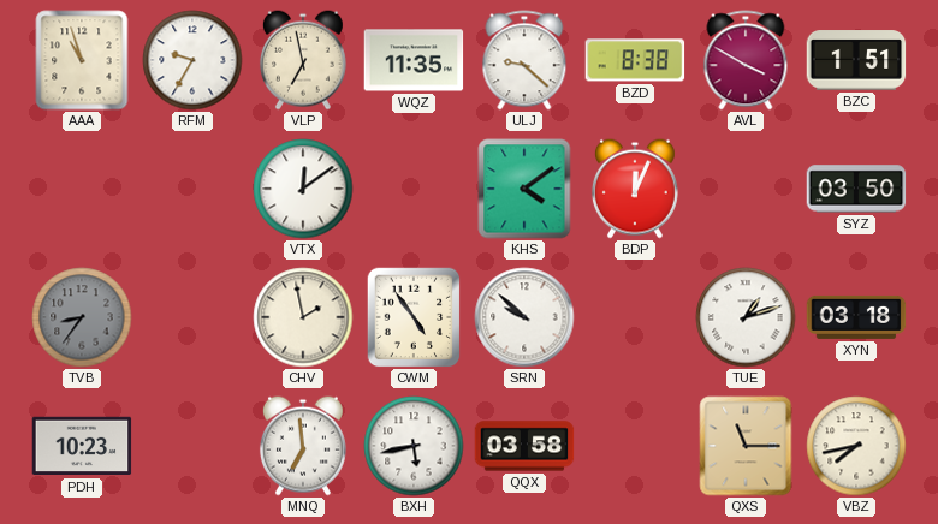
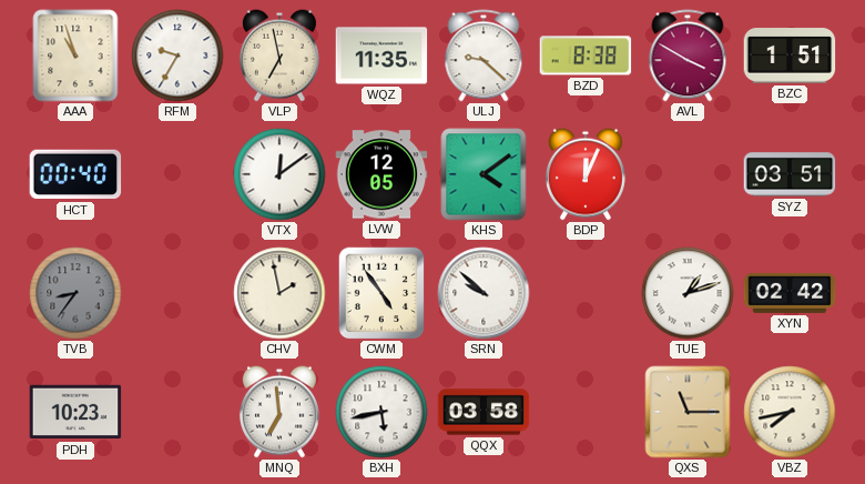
HCT: none -> 00:40 (75, 174)
LVW: none -> 12:05 (381, 174)
SYZ: 03:50 -> 03:51 (790, 174)
XYN: 03:18 -> 02:42 (790, 293)
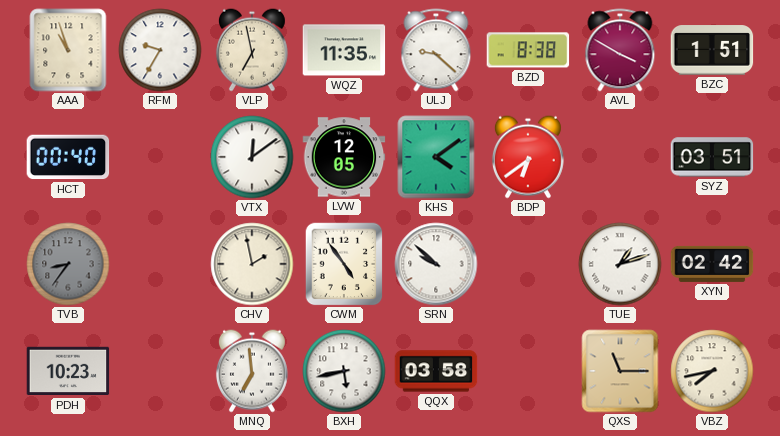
BDP: 12:04 -> 6:39 (528, 157)
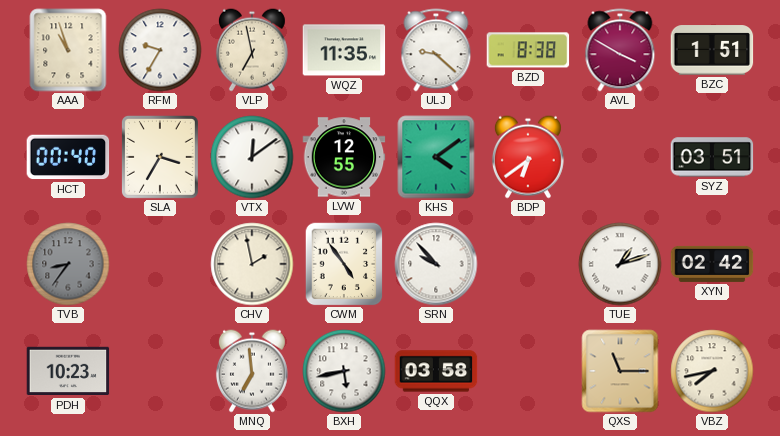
SLA: none -> 3:35 (160, 157)
LVW: 12:05 -> 12:55 (344, 157)
SRN: 9:52 -> 9:53 (436, 264)
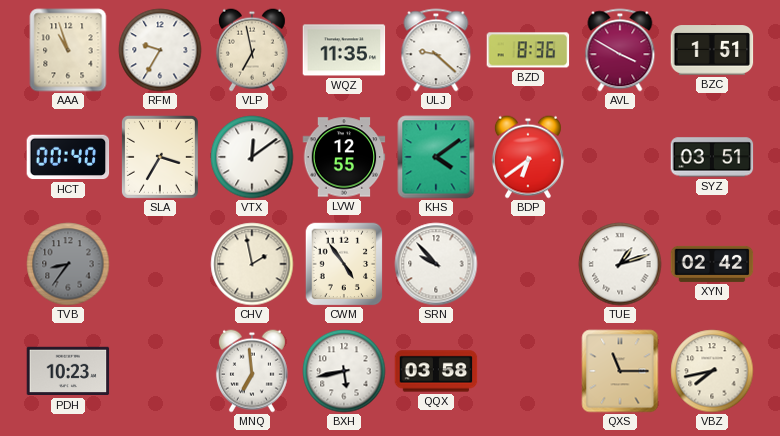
BZD: 8:38 -> 8:36 (528, 50)
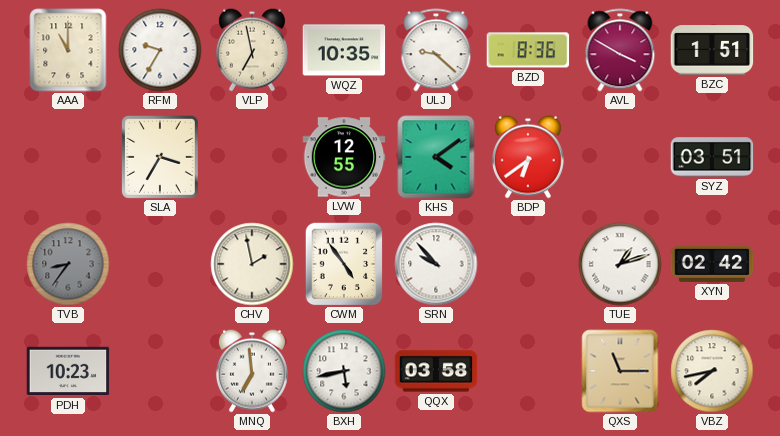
AAA: 10:57 -> 11:00 (68, 50)
WQZ: 11:35 -> 10:35 (344, 50)
HCT: 00:40 -> none (68, 157)
VTX: 12:09 -> none (252, 157)
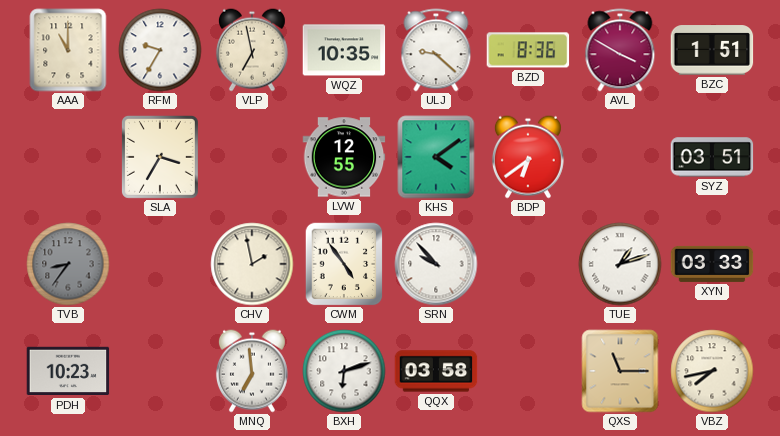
XYN: 02:42 -> 03:33 (712, 264)
BXH: 5:43 -> 6:12 (344, 371)
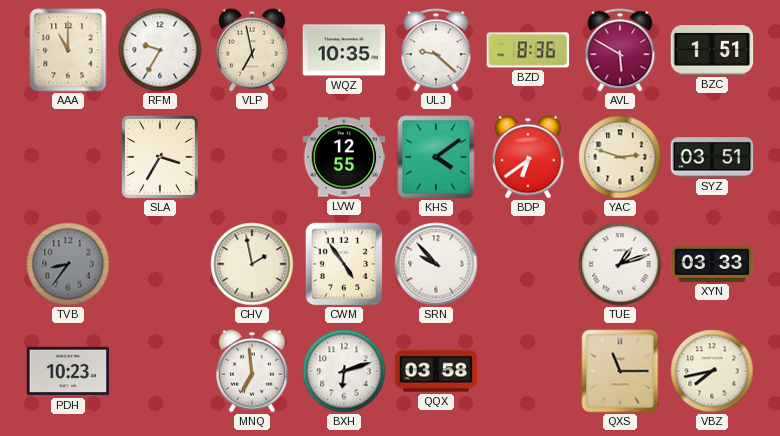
AVL: 3:50 -> 5:50 (620, 50)
YAC: none -> 2:48 (620, 157)
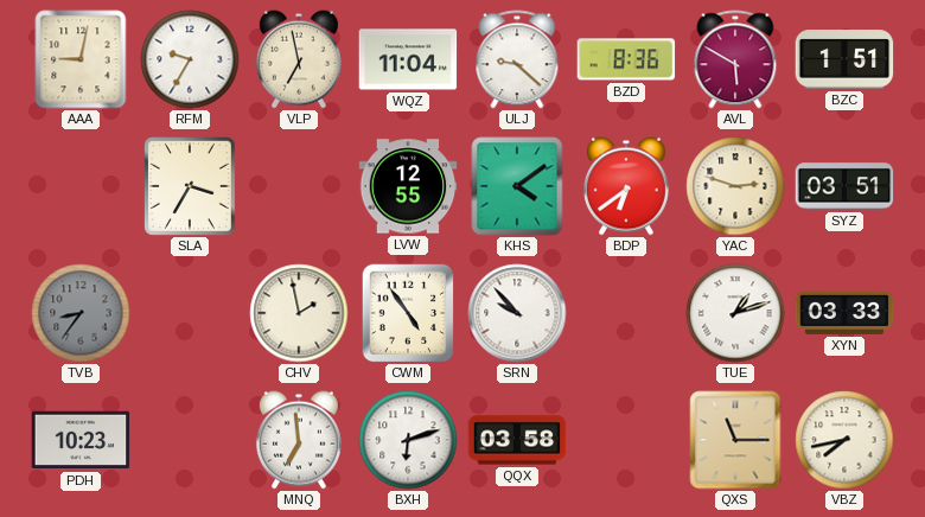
AAA: 11:00 -> 9:02 (81, 59)
WQZ: 10:35 -> 11:04 (408, 59)
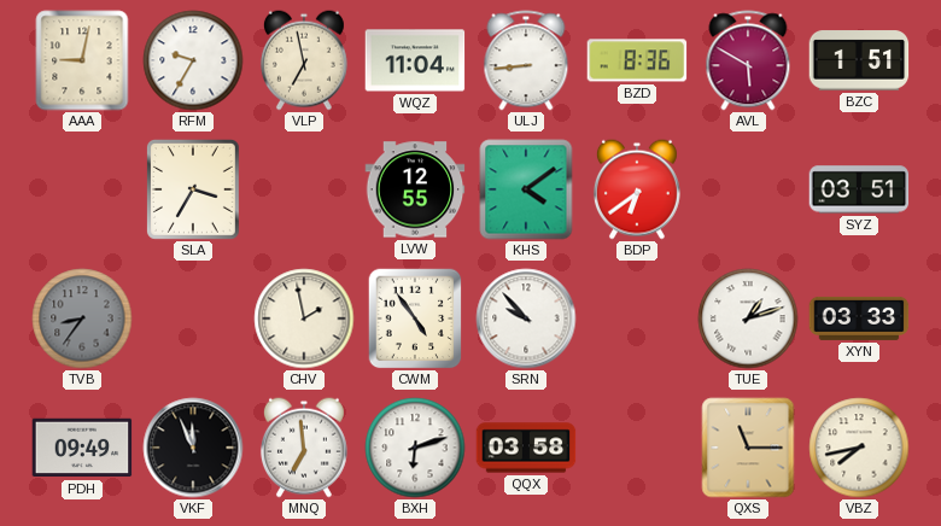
ULJ: 9:22 -> 8:44 (526, 60)
YAC: 2:48 -> none (735, 186)
PDH: 10:23 -> 09:49 (82, 448)
VKF: none -> 11:56 (193, 448)
